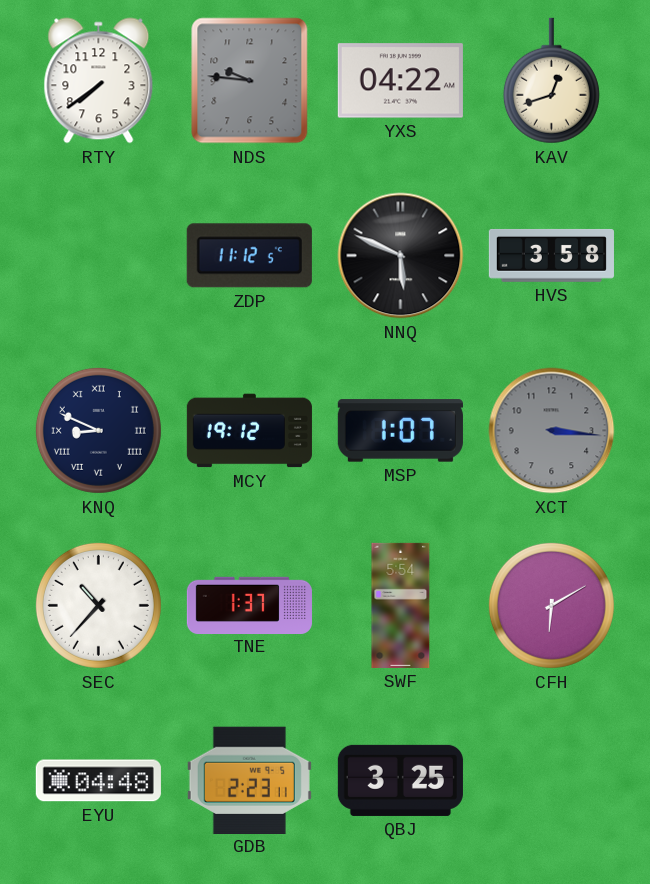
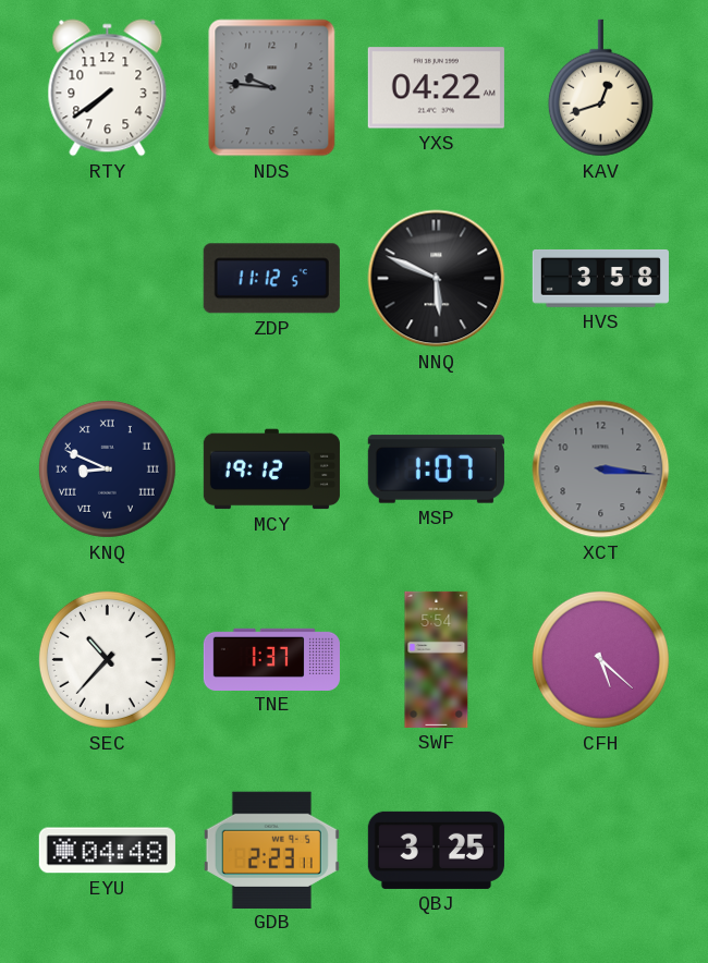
CFH: 6:10 -> 5:22 (600, 659)
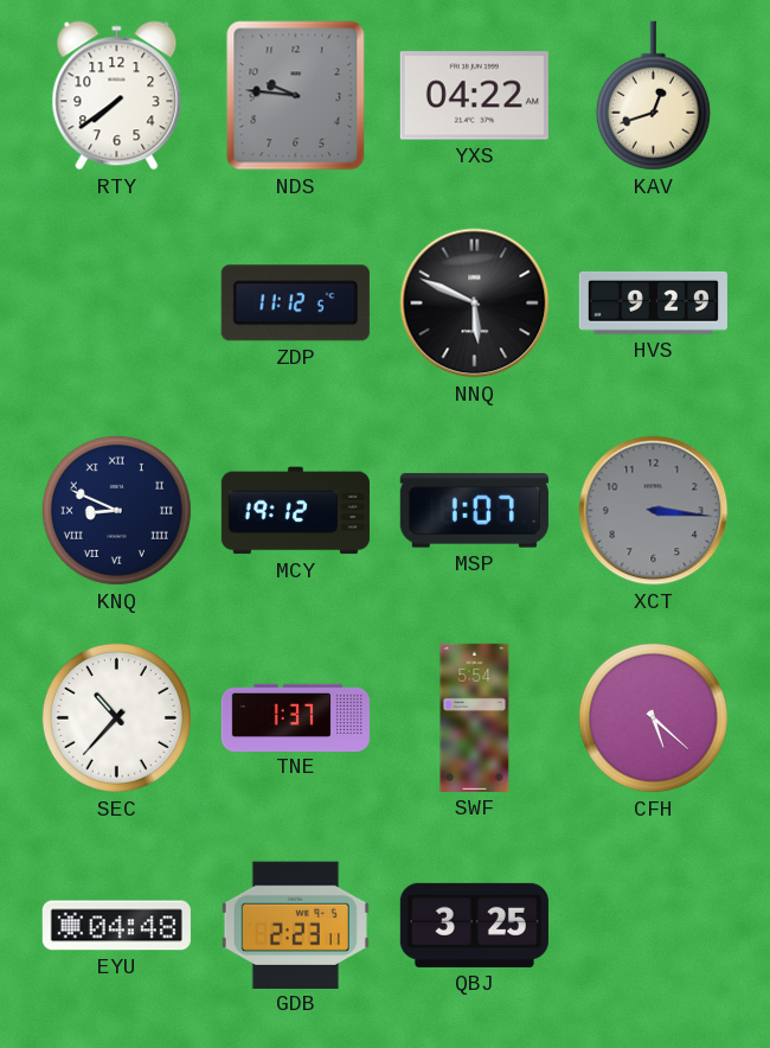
HVS: 3:58 -> 9:29 (653, 303)
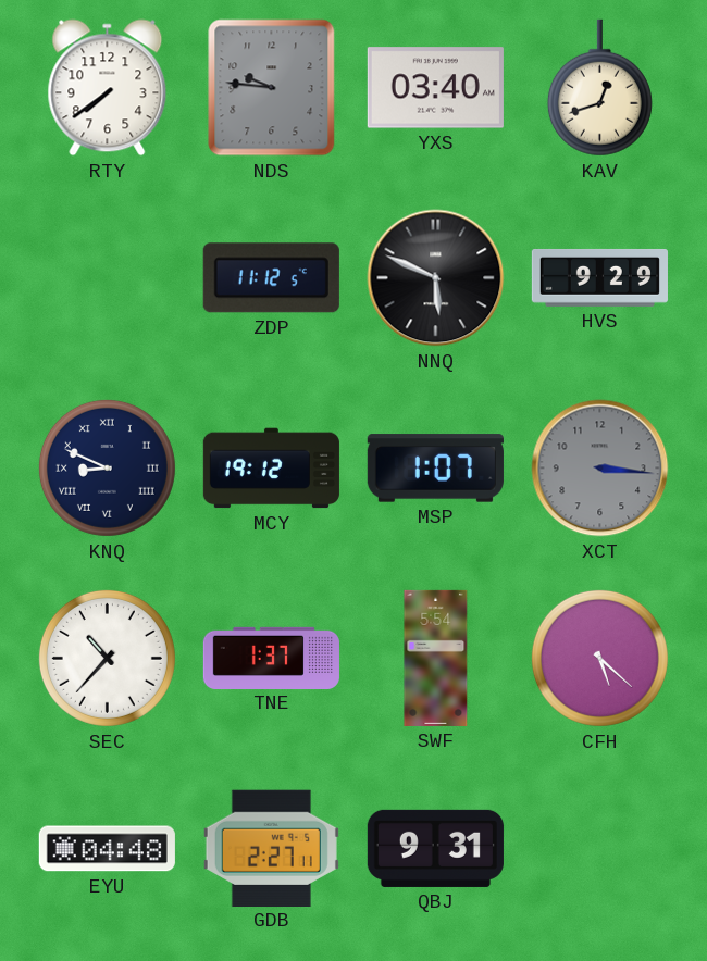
YXS: 04:22 -> 03:40 (435, 88)
GDB: 2:23 -> 2:27 (271, 848)
QBJ: 3:25 -> 9:31 (435, 848)
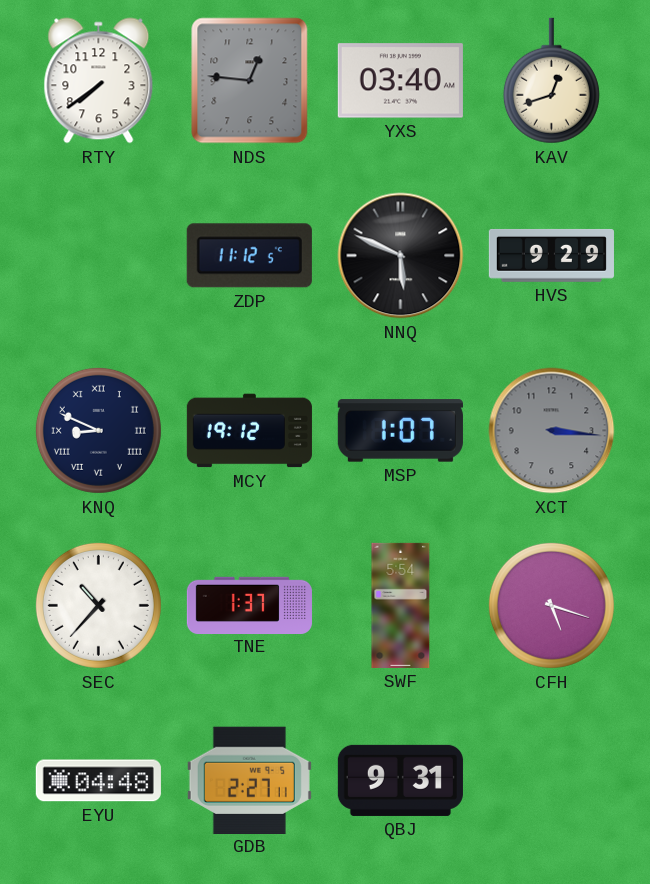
NDS: 9:46 -> 12:46 (250, 81)
CFH: 5:22 -> 5:18 (551, 605)
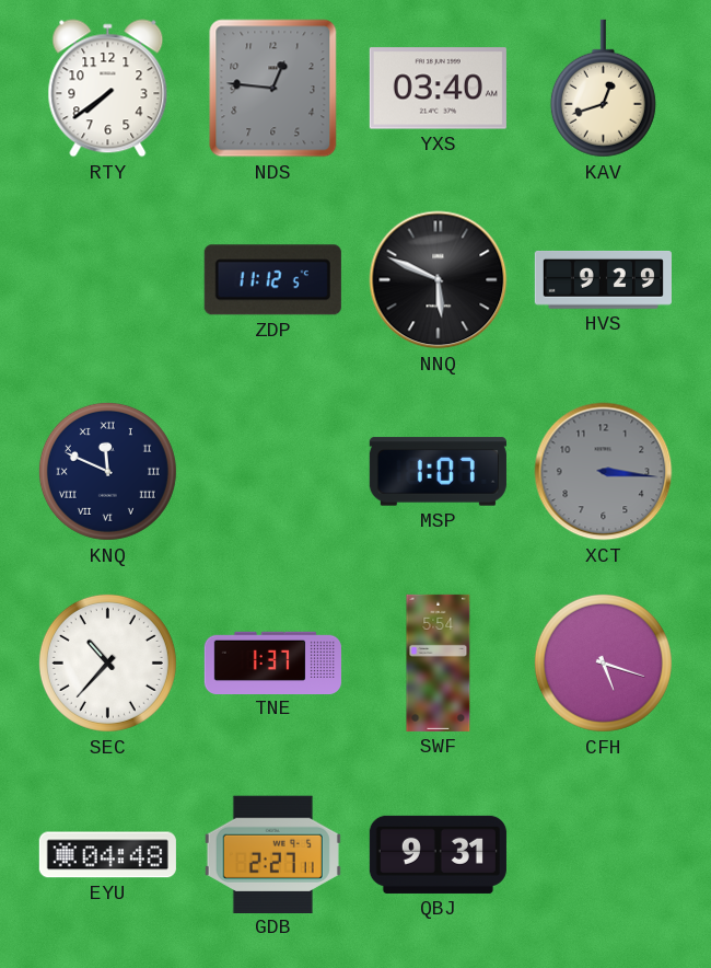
KNQ: 8:49 -> 11:49 (107, 471)
MCY: 19:12 -> none (249, 431)
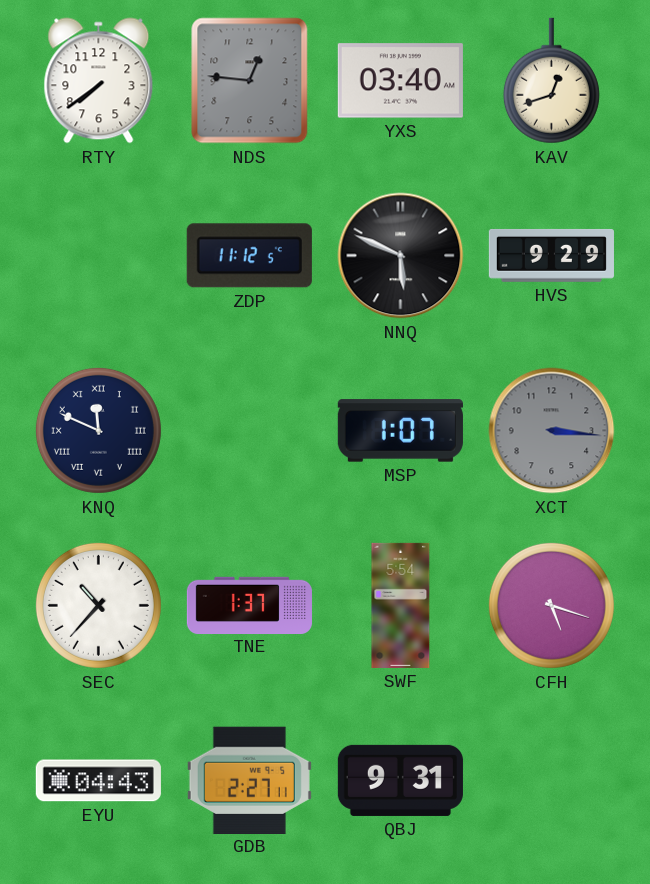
EYU: 04:48 -> 04:43 (98, 781)
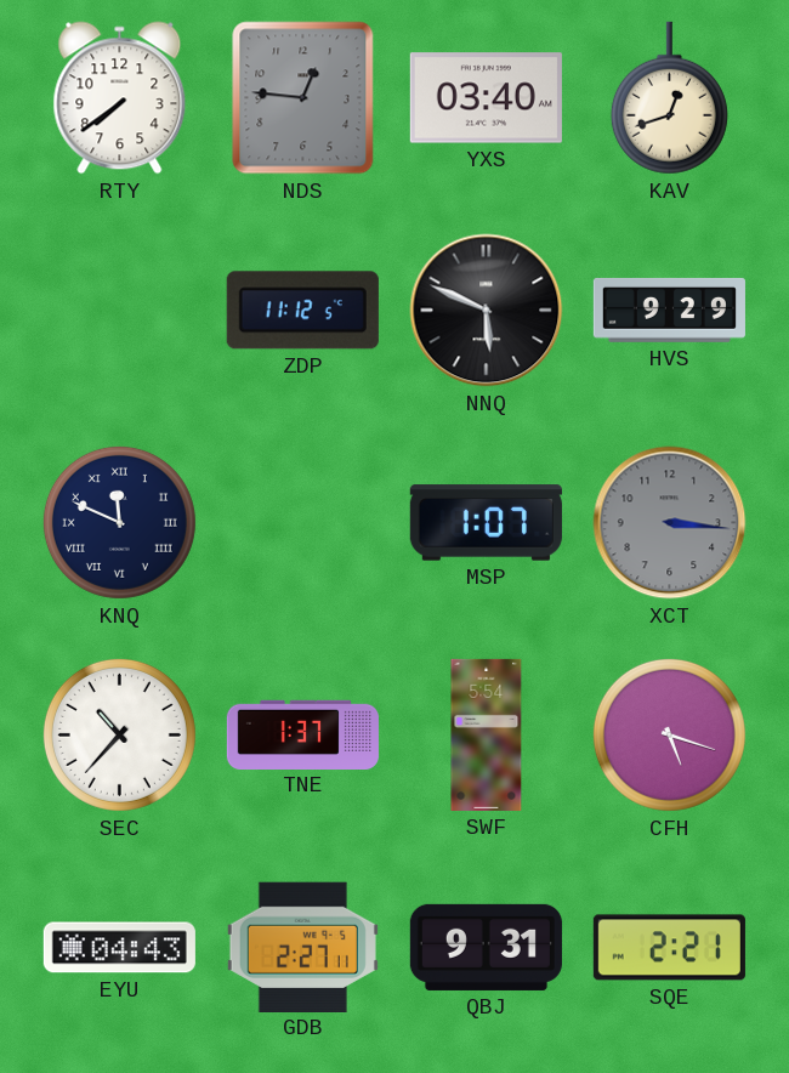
SQE: none -> 2:21 (669, 948)
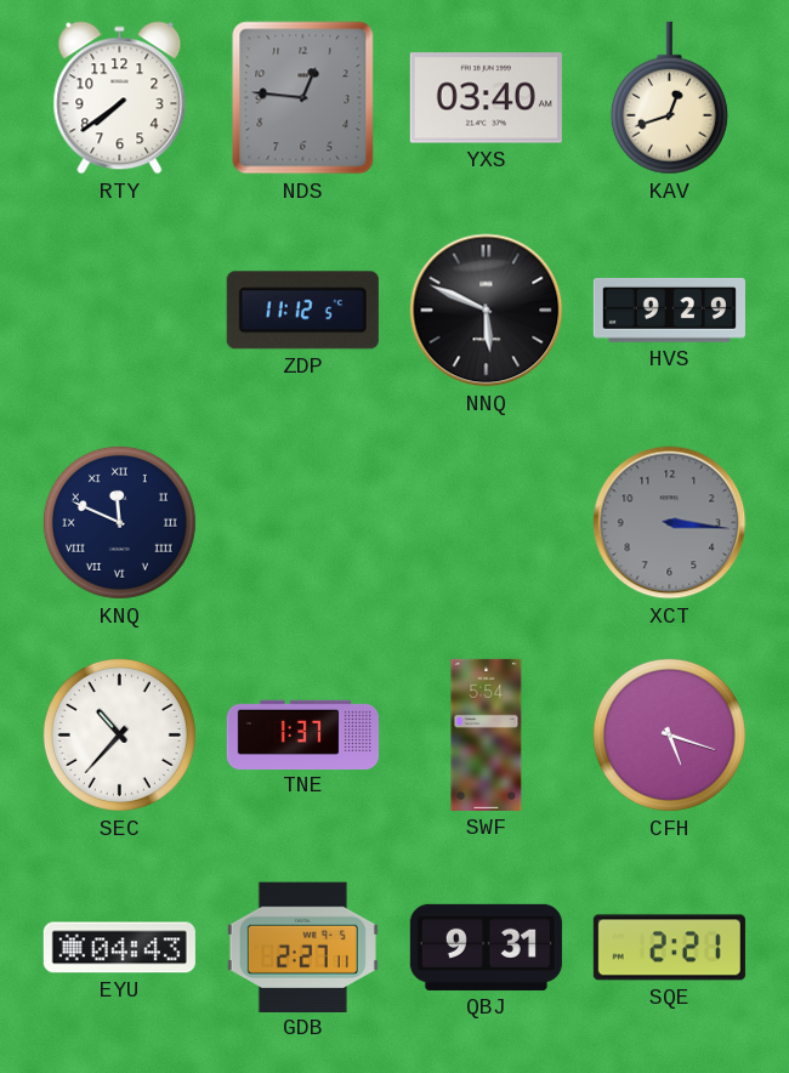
MSP: 1:07 -> none (486, 523)
